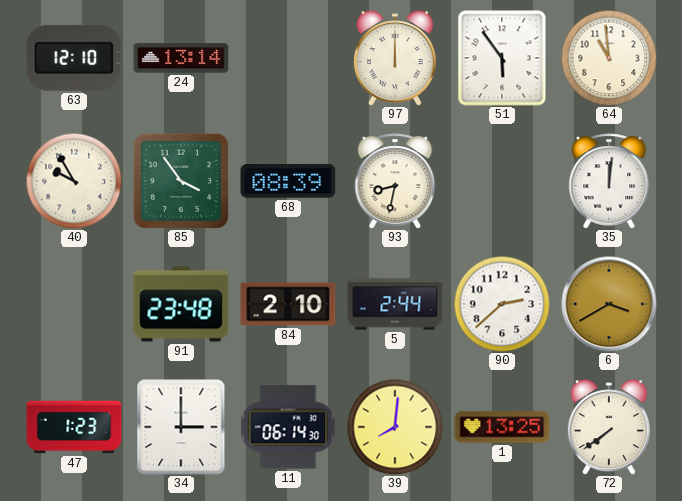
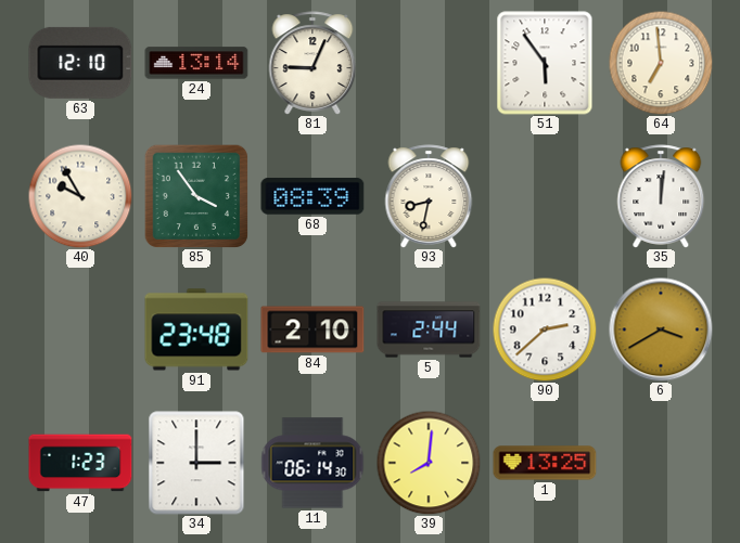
81: none -> 9:04 (312, 63)
97: 12:00 -> none (395, 58)
64: 10:59 -> 6:59 (661, 63)
72: 7:39 -> none (609, 427)
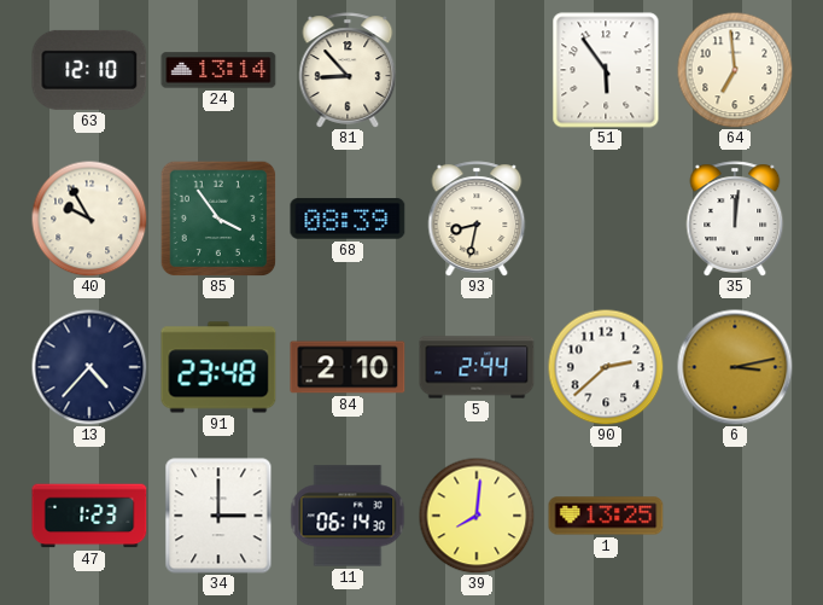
81: 9:04 -> 8:53 (348, 70)
13: none -> 4:37 (89, 367)
6: 3:40 -> 3:13 (735, 367)
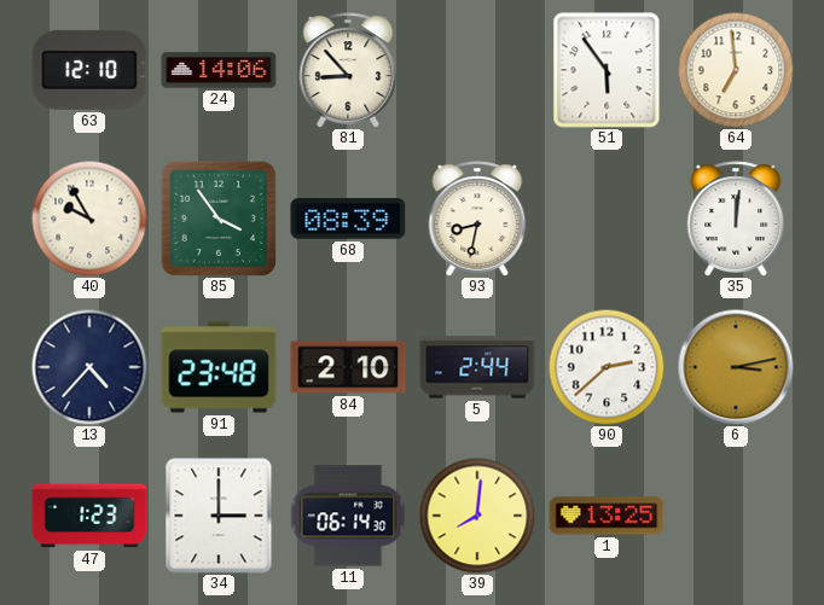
24: 13:14 -> 14:06 (219, 70)
